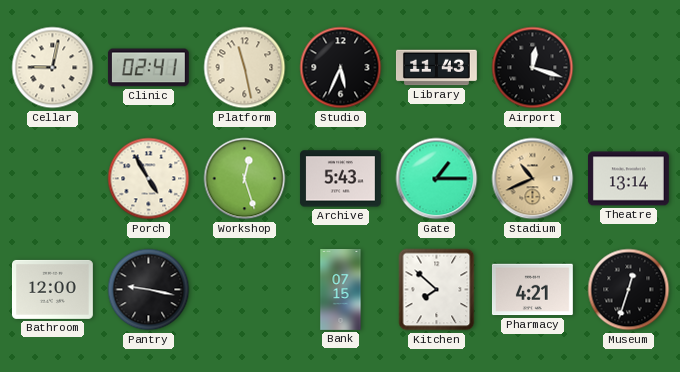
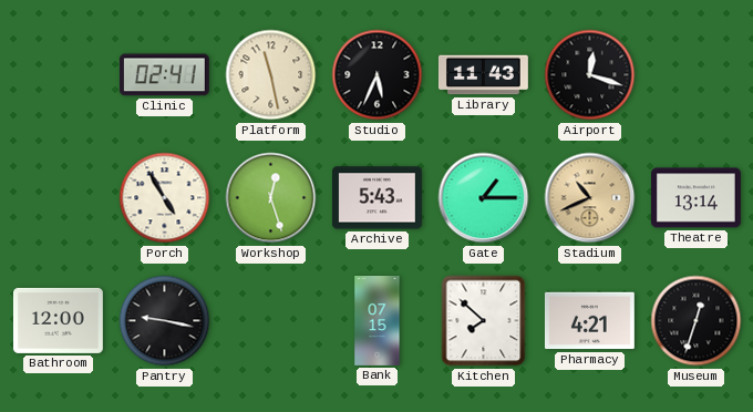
Cellar: 9:02 -> none (53, 68)
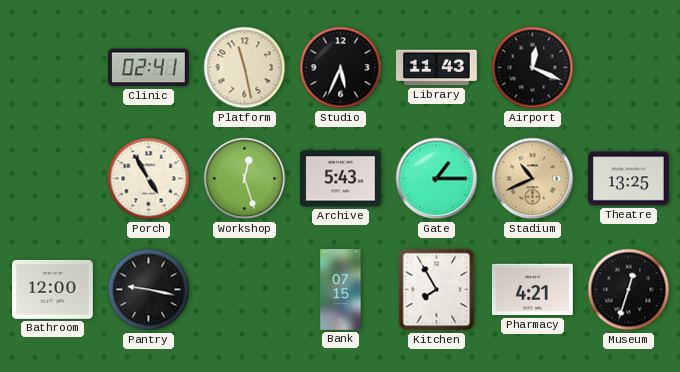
Airport: 12:18 -> 12:19 (533, 68)
Theatre: 13:14 -> 13:25 (628, 179)
Kitchen: 7:52 -> 7:55 (437, 290)
